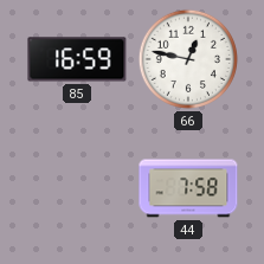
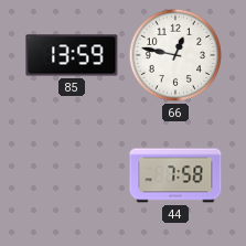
85: 16:59 -> 13:59 (72, 55)
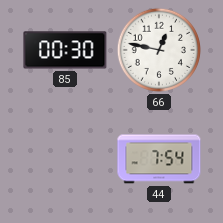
85: 13:59 -> 00:30 (65, 50)
44: 7:58 -> 7:54 (159, 159)
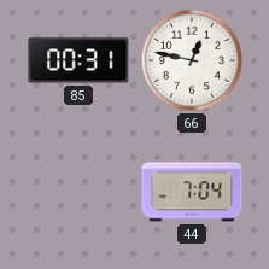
85: 00:30 -> 00:31 (78, 60)
44: 7:54 -> 7:04 (192, 192)
